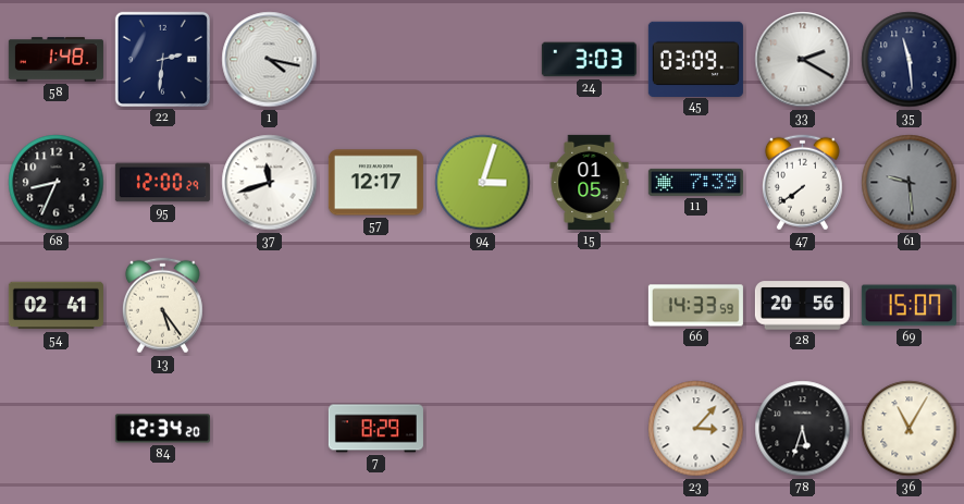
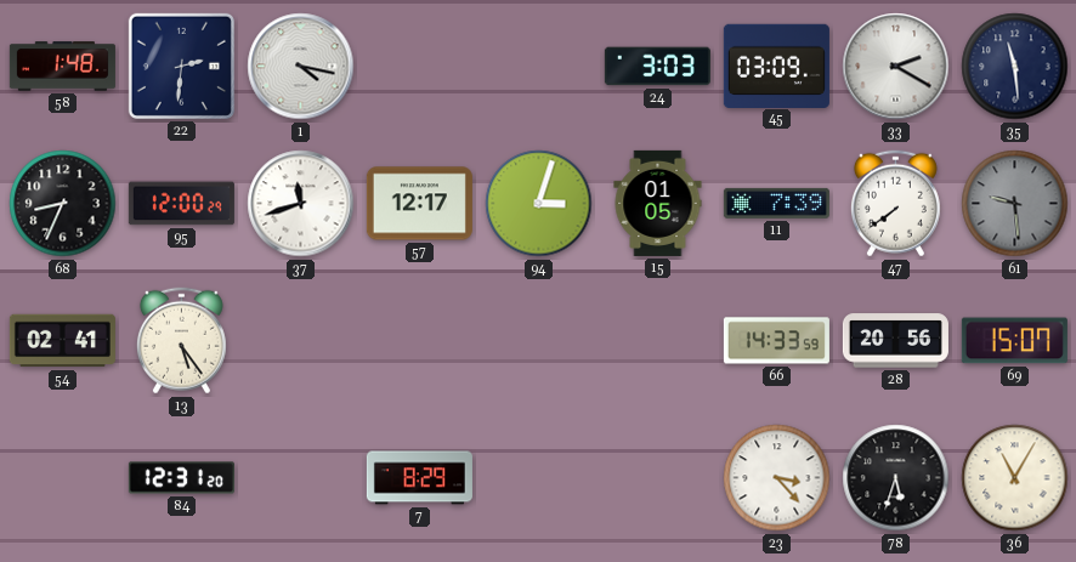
84: 12:34 -> 12:31 (181, 478)
23: 3:07 -> 3:23 (777, 478)
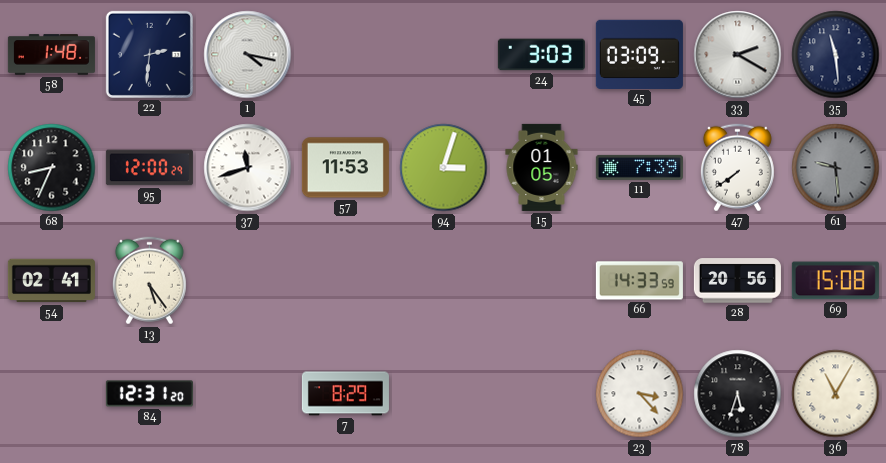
57: 12:17 -> 11:53 (345, 168)
69: 15:07 -> 15:08 (835, 281)
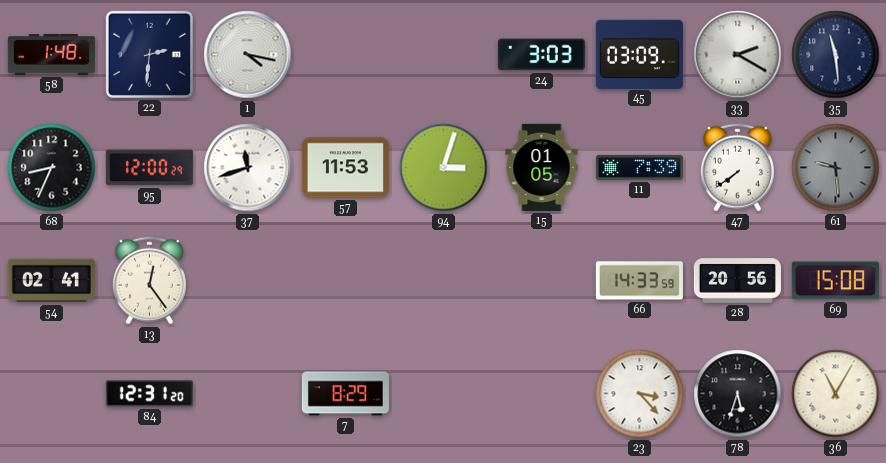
13: 5:24 -> 12:24 (149, 281)
